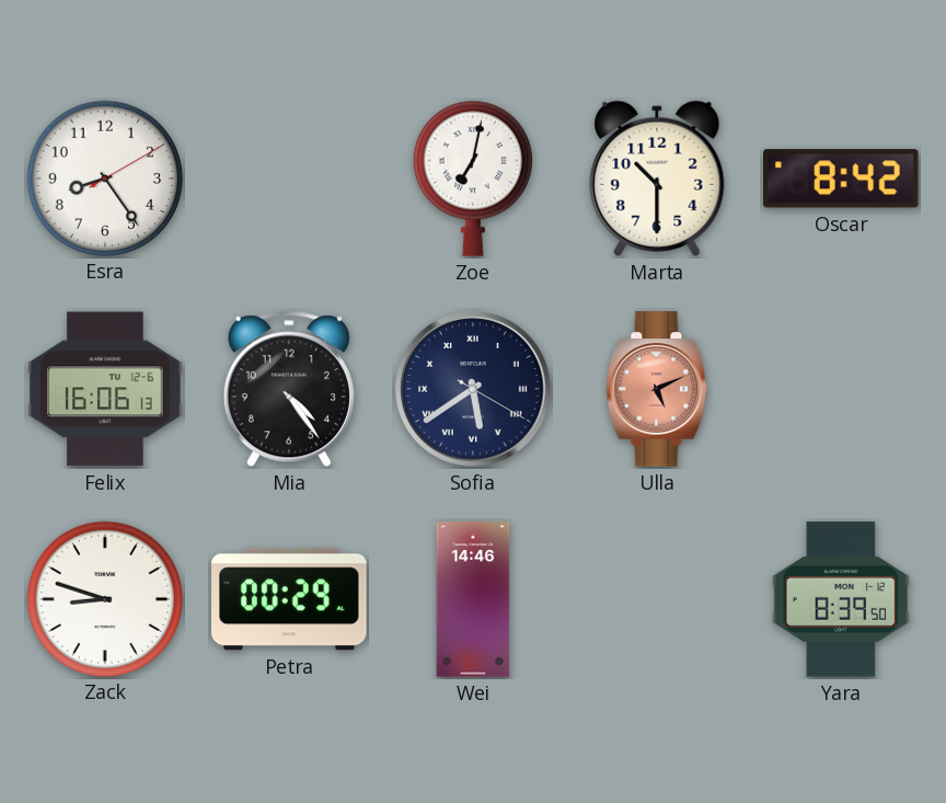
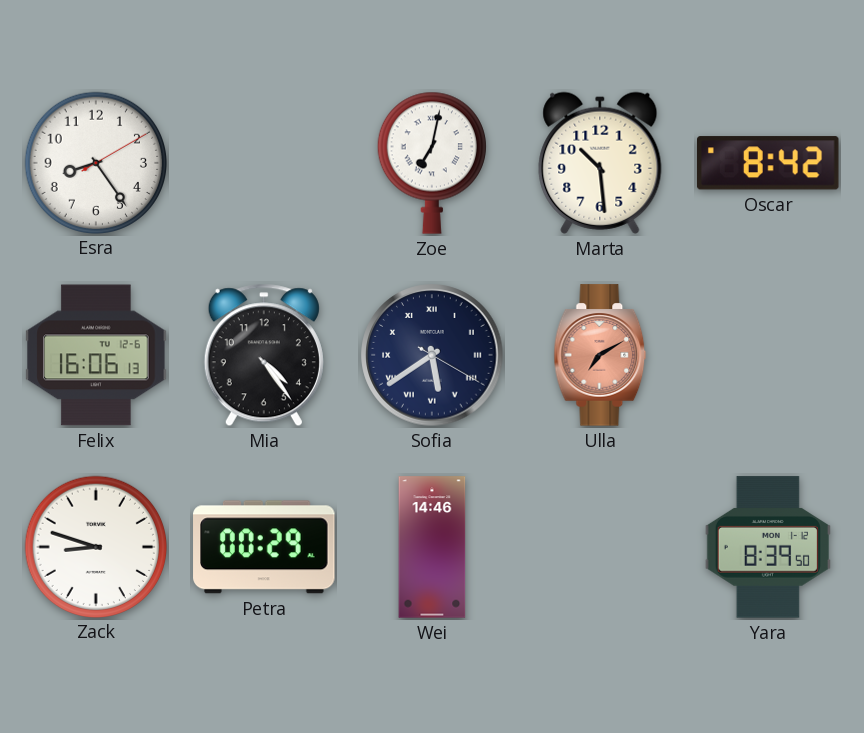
Marta: 10:30 -> 10:29 (600, 163)
Ulla: 5:11 -> 7:10 (600, 355)
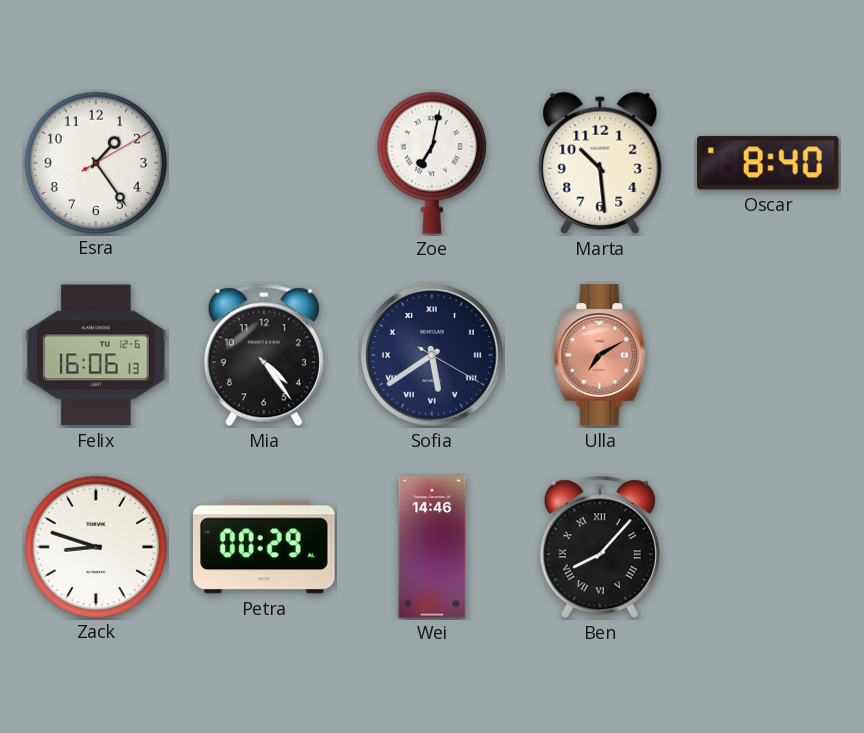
Esra: 8:24 -> 1:24 (95, 162)
Oscar: 8:42 -> 8:40 (769, 163)
Ben: none -> 8:07 (600, 547)
Yara: 8:39 -> none (768, 547)
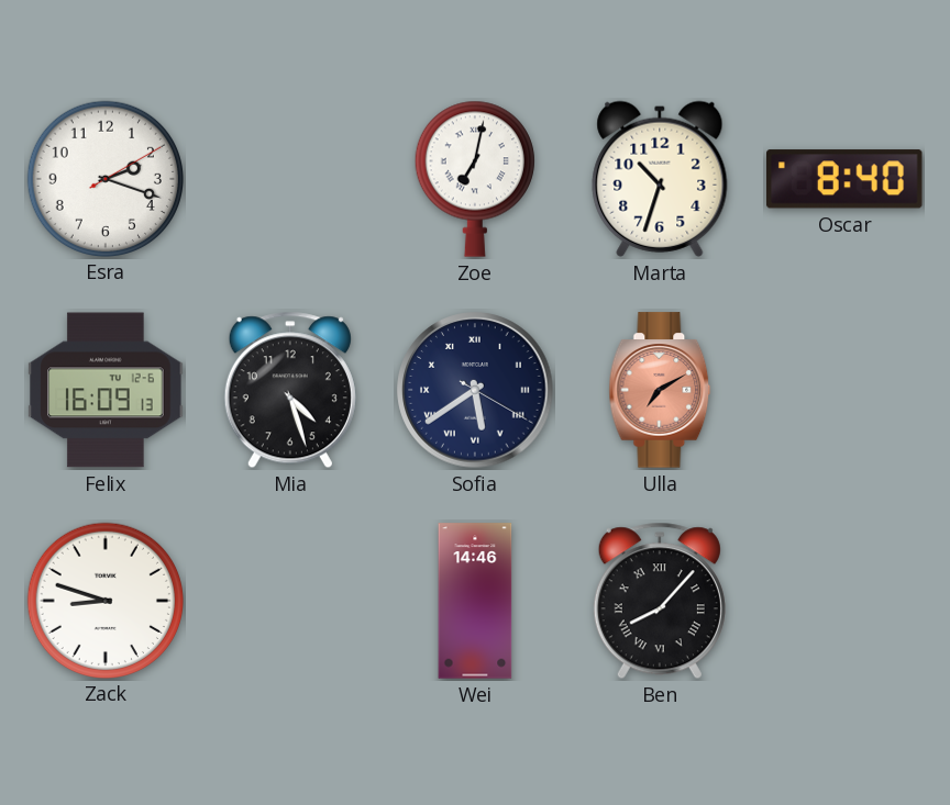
Esra: 1:24 -> 2:18 (104, 178)
Marta: 10:29 -> 10:33 (660, 179)
Felix: 16:06 -> 16:09 (106, 390)
Mia: 4:24 -> 4:27 (290, 390)
Petra: 00:29 -> none (264, 547)
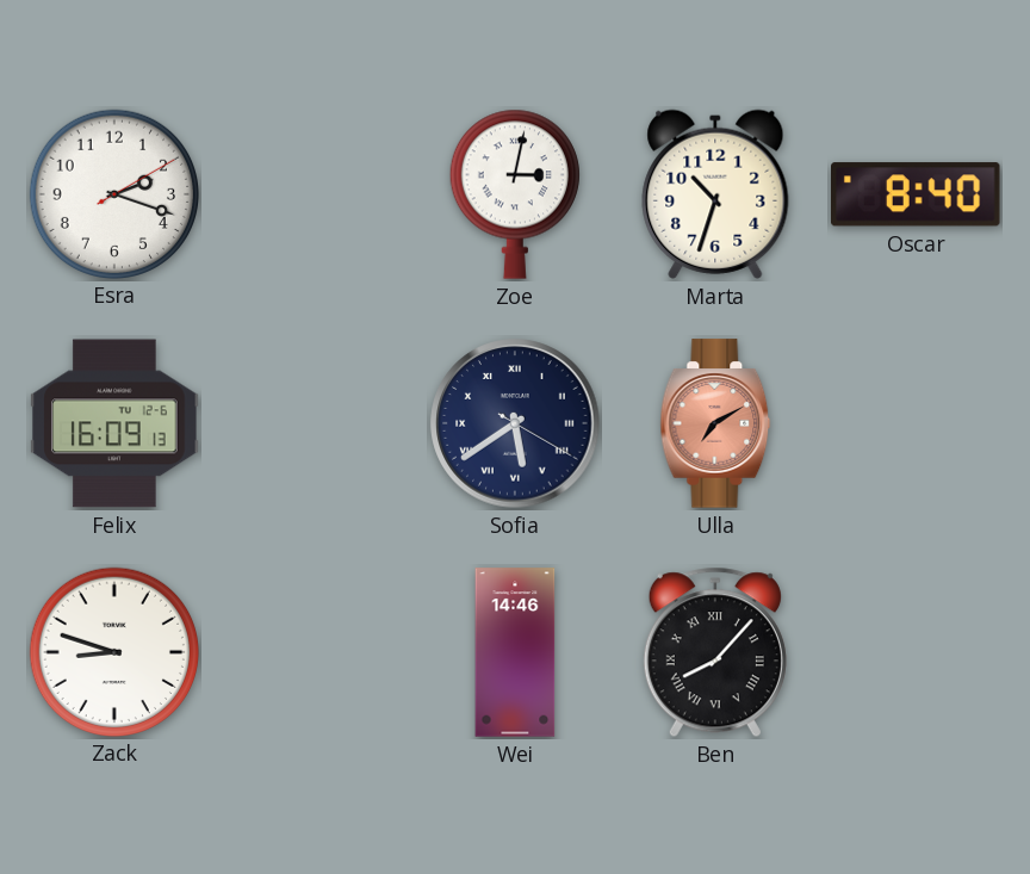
Zoe: 7:02 -> 3:02 (515, 194)
Mia: 4:27 -> none (290, 390)
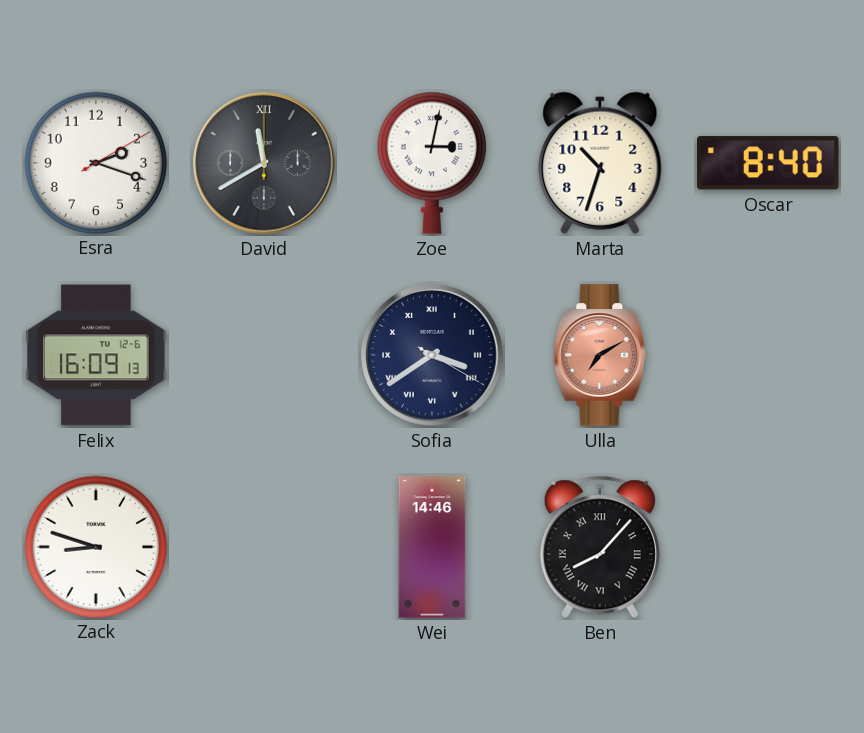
David: none -> 11:40 (264, 163)
Sofia: 5:39 -> 3:39 (432, 355)
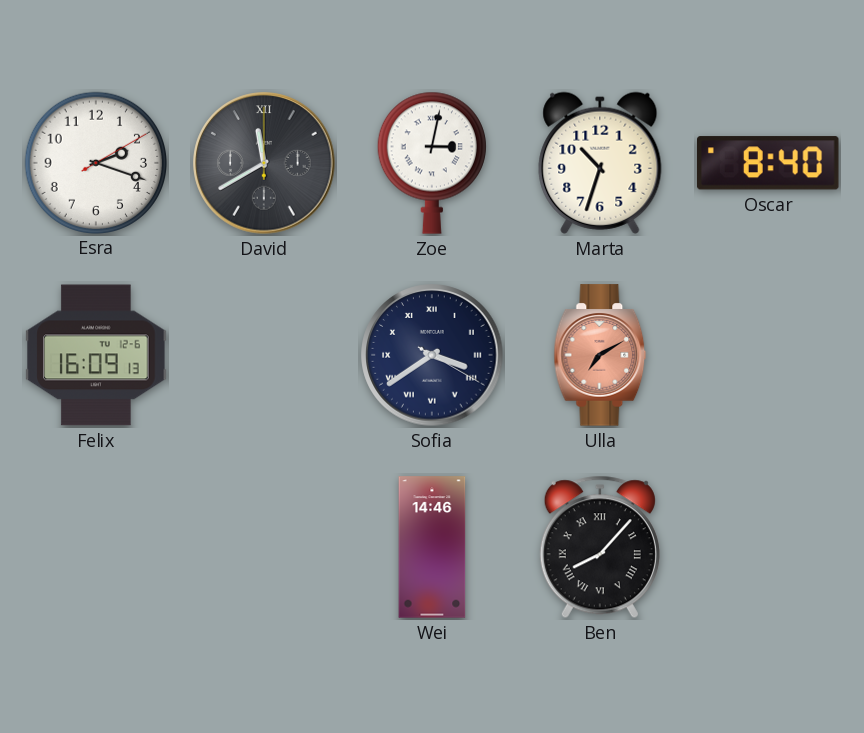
Zack: 8:48 -> none (95, 546)
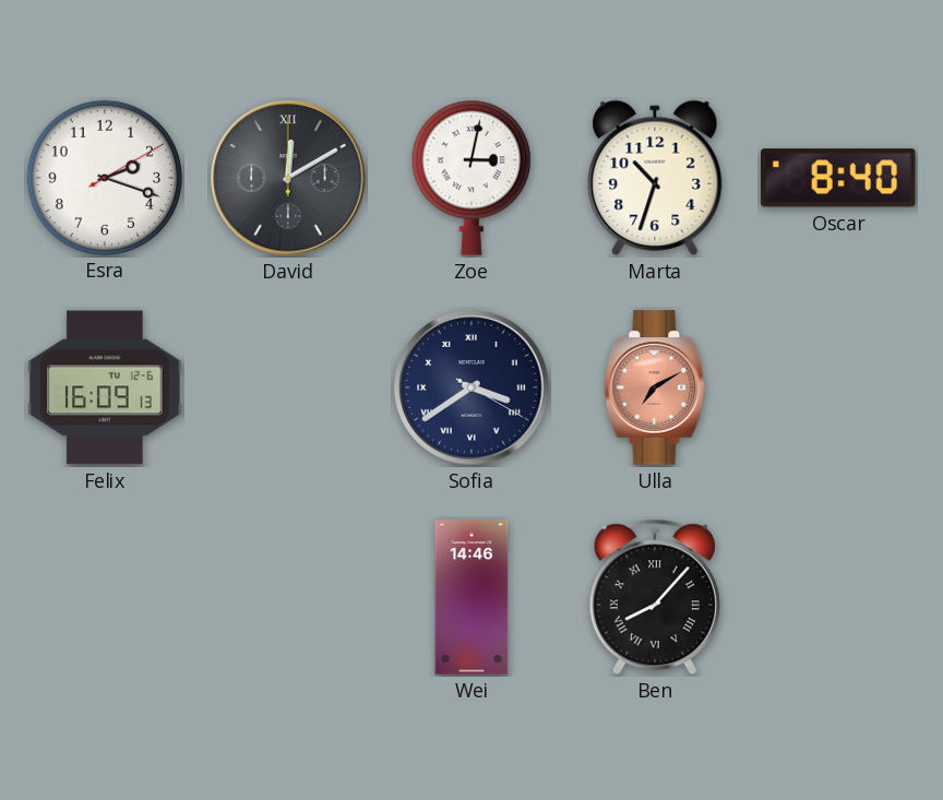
David: 11:40 -> 12:10 (288, 178)
